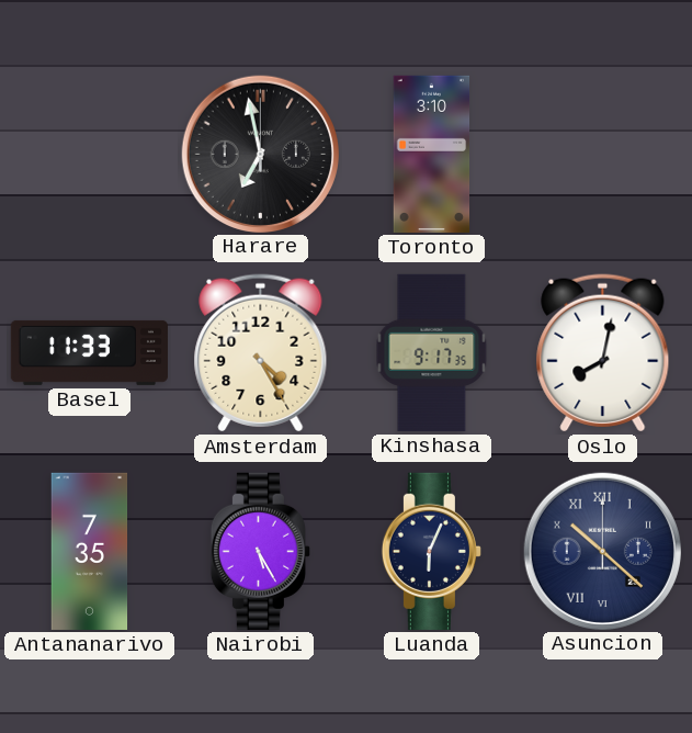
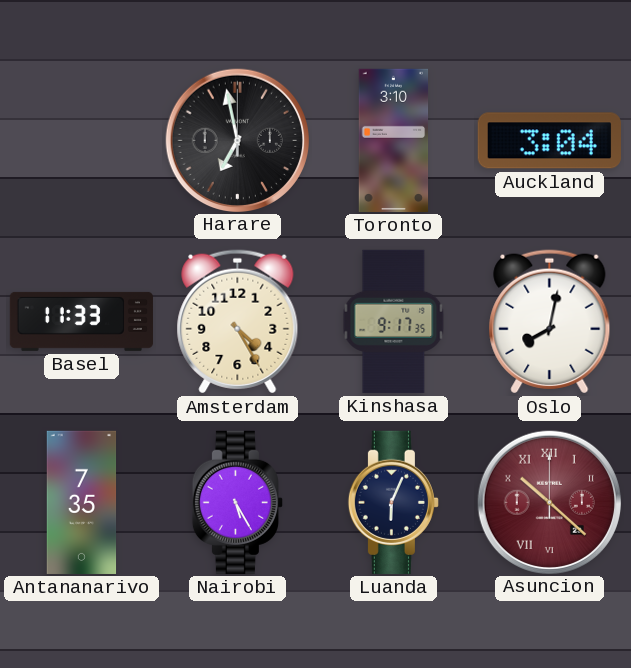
Auckland: none -> 3:04 (549, 141)
Asuncion dial: navy -> burgundy (549, 502)
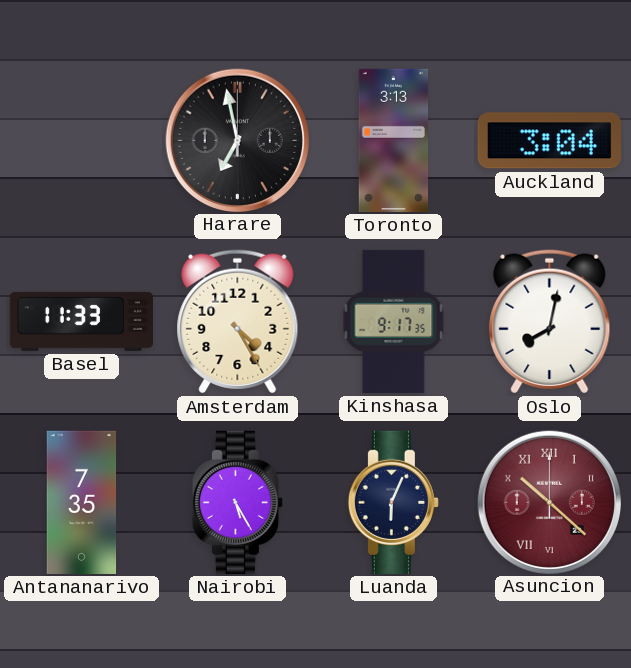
Toronto: 3:10 -> 3:13 (394, 140)
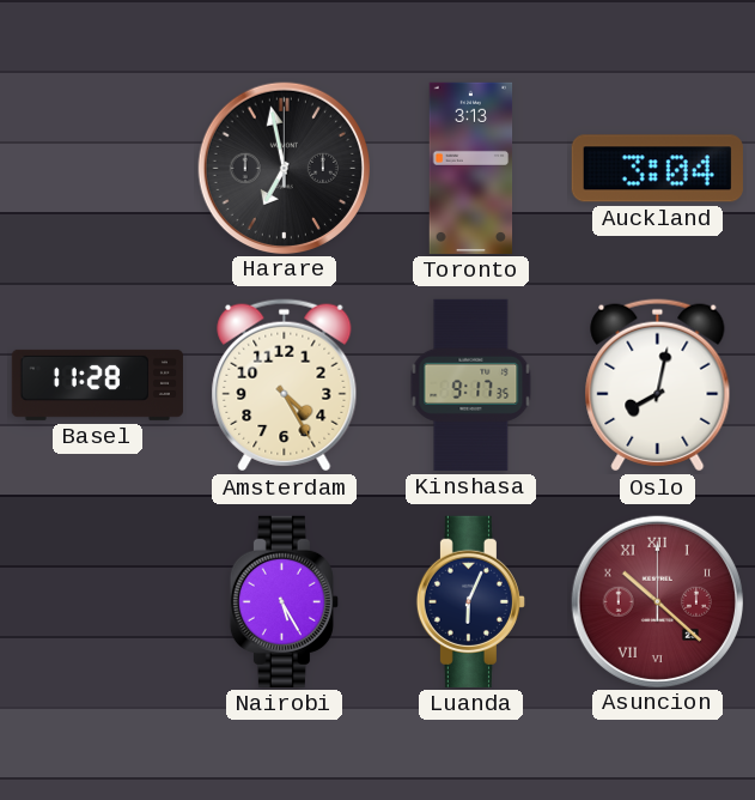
Basel: 11:33 -> 11:28 (97, 384)
Antananarivo: 7:35 -> none (82, 502)
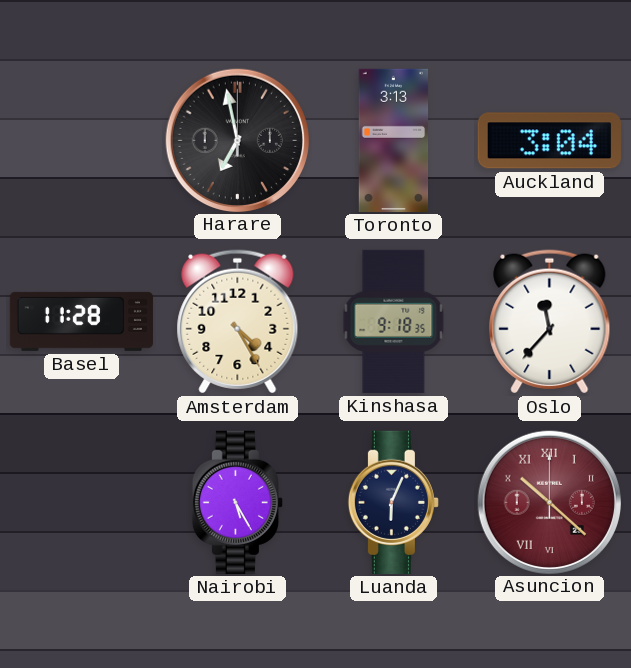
Kinshasa: 9:17 -> 9:18 (394, 321)
Oslo: 8:02 -> 11:37 (550, 322)
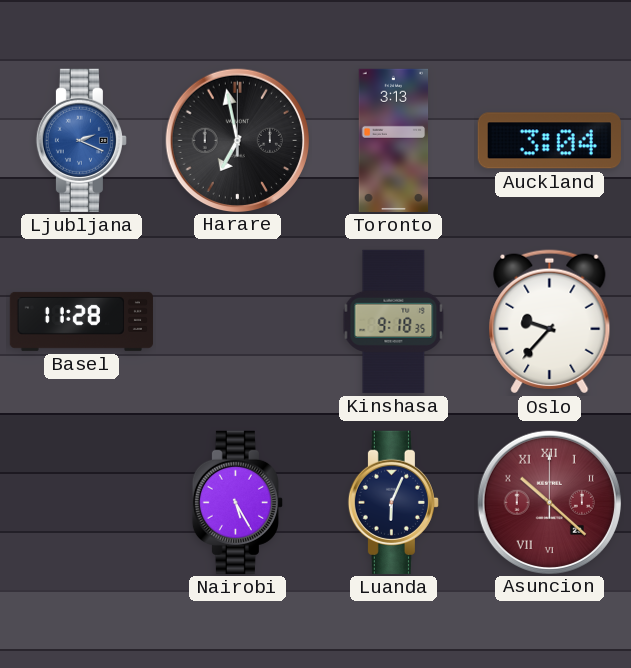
Ljubljana: none -> 2:19 (81, 140)
Amsterdam: 4:25 -> none (238, 322)
Oslo: 11:37 -> 9:37 (550, 322)
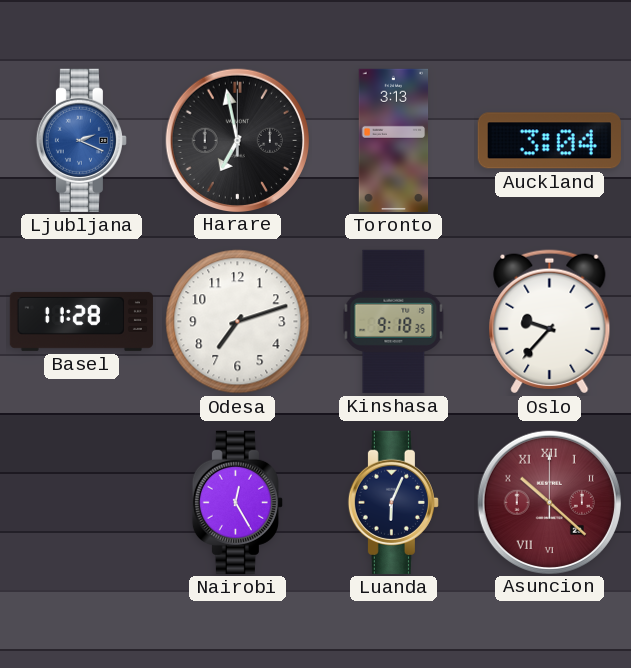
Odesa: none -> 7:12 (238, 322)
Nairobi: 5:25 -> 12:25 (237, 502)
